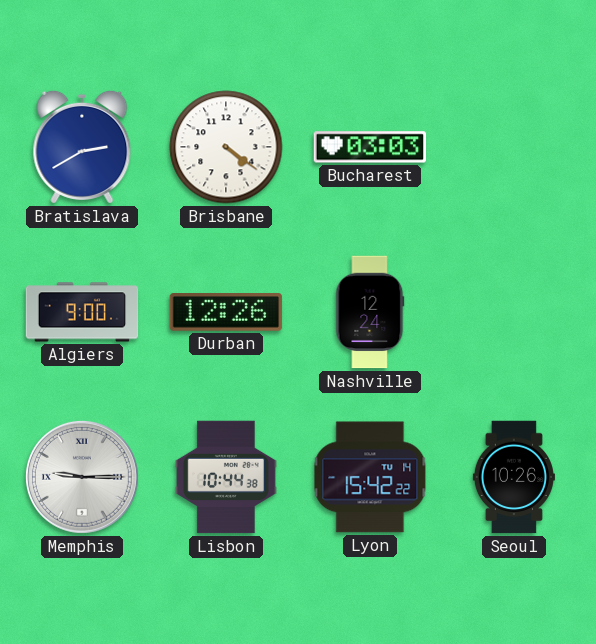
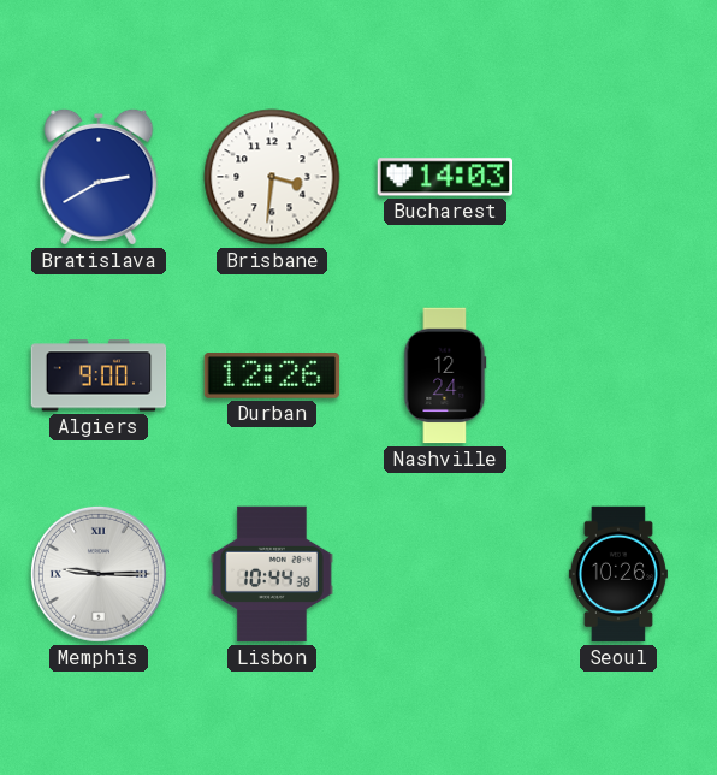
Brisbane: 4:21 -> 3:31 (272, 177)
Bucharest: 03:03 -> 14:03 (445, 177)
Lyon: 15:42 -> none (370, 477)
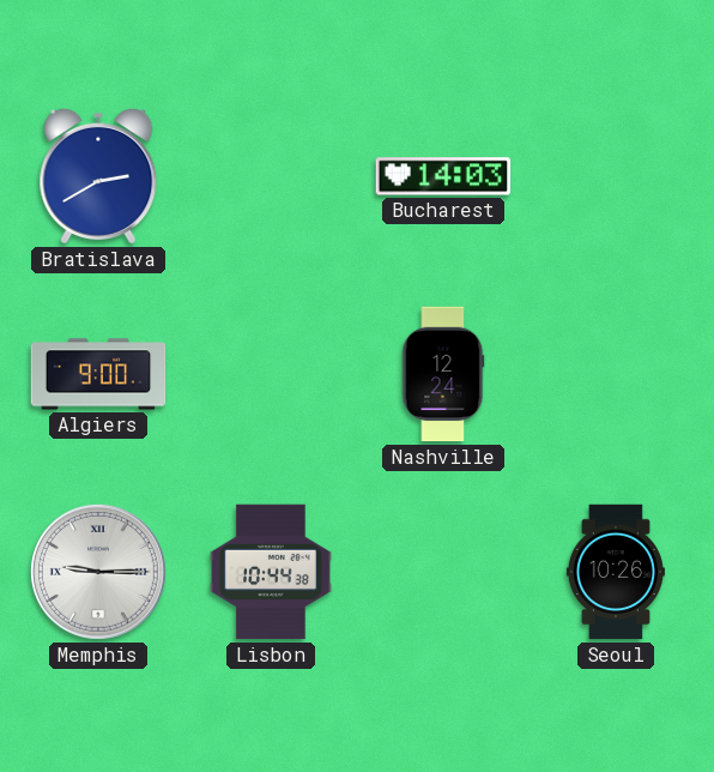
Brisbane: 3:31 -> none (272, 177)
Durban: 12:26 -> none (272, 375)
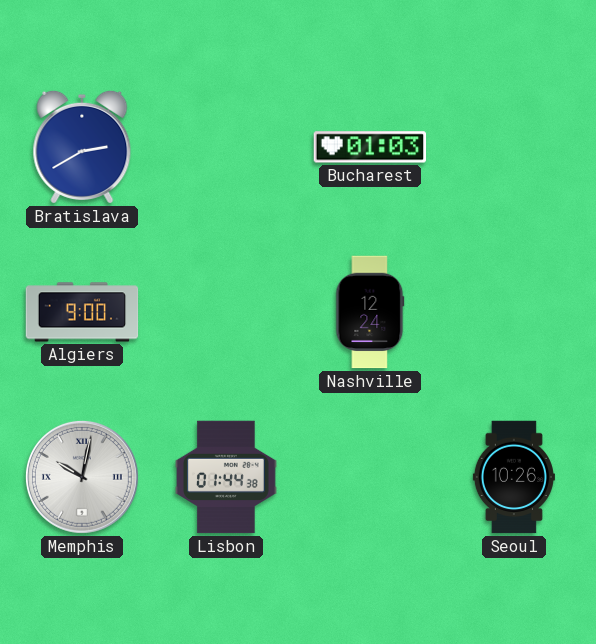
Bucharest: 14:03 -> 01:03 (370, 147)
Memphis: 9:15 -> 10:02 (82, 477)
Lisbon: 10:44 -> 01:44 (226, 477)
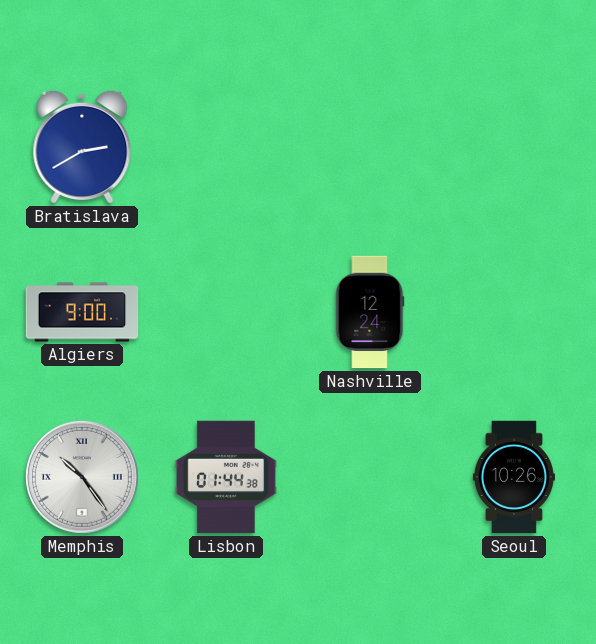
Bucharest: 01:03 -> none (370, 147)
Memphis: 10:02 -> 10:24 (82, 477)
